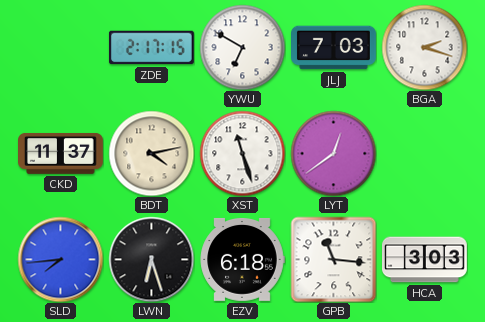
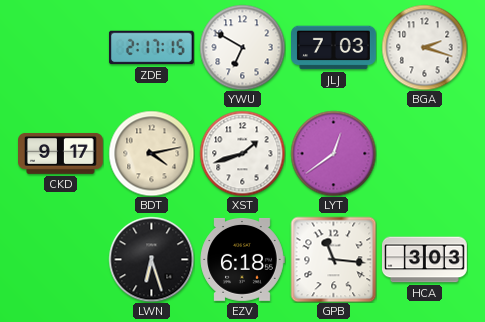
CKD: 11:37 -> 9:17 (61, 154)
XST: 11:27 -> 1:42 (242, 153)
SLD: 7:44 -> none (60, 259)
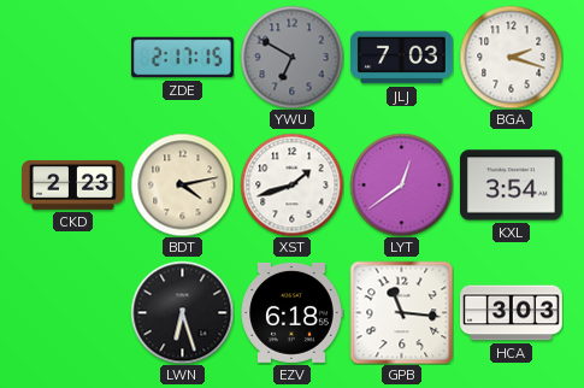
YWU dial: white -> grey (291, 57)
CKD: 9:17 -> 2:23 (73, 186)
KXL: none -> 3:54 (511, 186)
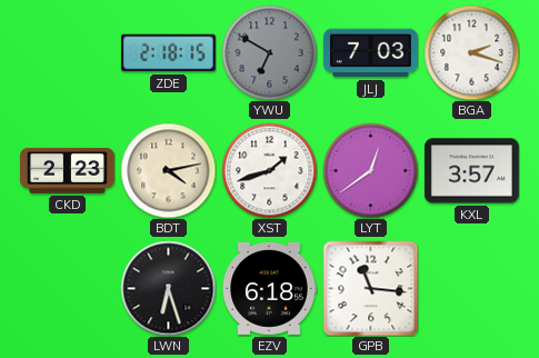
ZDE: 2:17 -> 2:18 (168, 53)
KXL: 3:54 -> 3:57 (471, 171)
HCA: 3:03 -> none (512, 313)
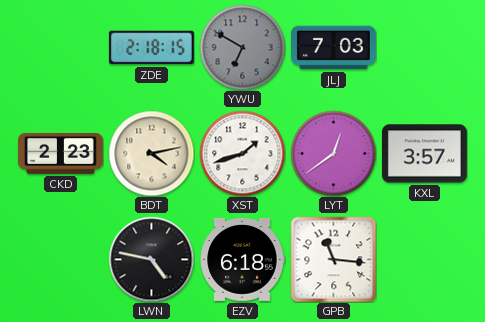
BGA: 2:18 -> none (471, 52)
LWN: 6:27 -> 4:47 (151, 259)
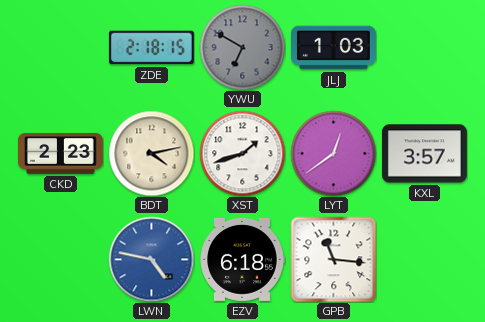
JLJ: 7:03 -> 1:03 (334, 48)
LWN dial: black -> blue (151, 259)
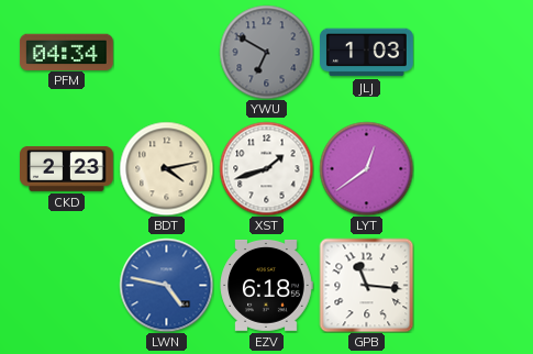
PFM: none -> 04:34 (66, 52)
ZDE: 2:18 -> none (151, 48)
KXL: 3:57 -> none (424, 154)
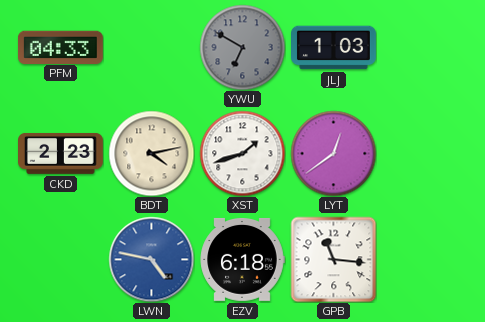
PFM: 04:34 -> 04:33 (60, 47)
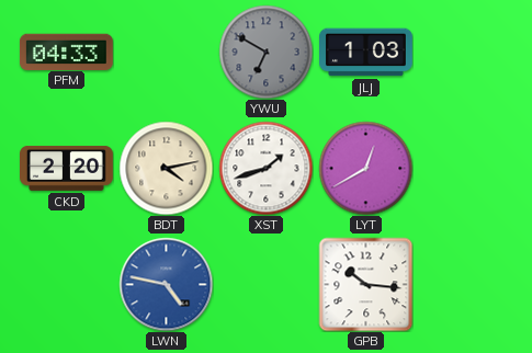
CKD: 2:23 -> 2:20 (67, 169)
LYT: 12:39 -> 12:40 (365, 168)
EZV: 6:18 -> none (242, 260)
GPB: 11:16 -> 10:16 (365, 284)
